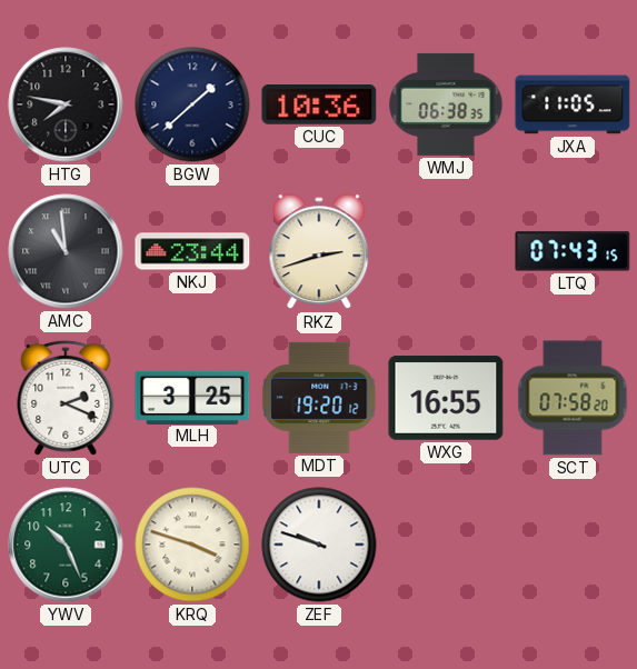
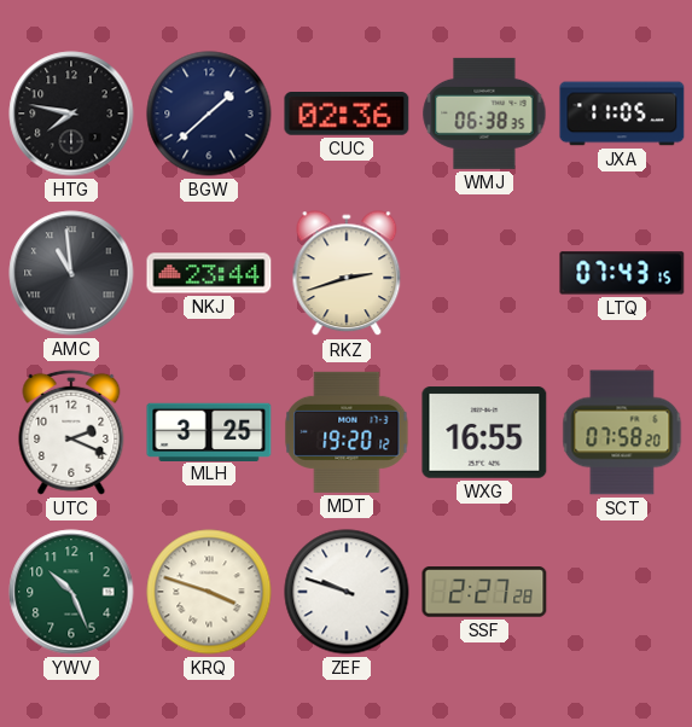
CUC: 10:36 -> 02:36 (347, 115)
SSF: none -> 2:27 (484, 592)
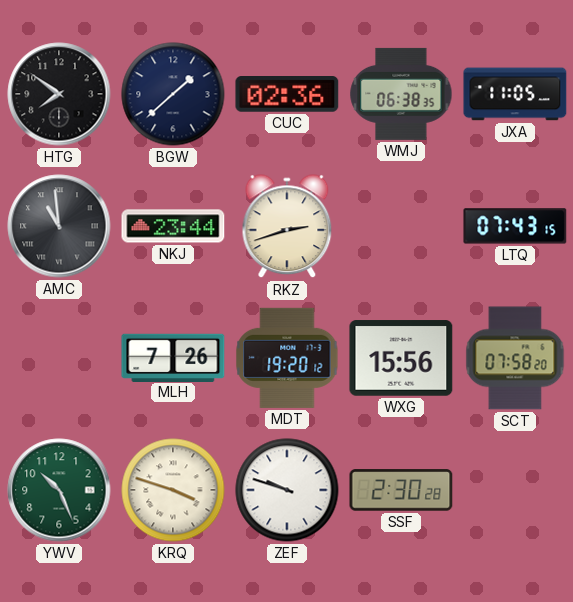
HTG: 7:47 -> 7:51 (59, 94)
UTC: 2:19 -> none (71, 432)
MLH: 3:25 -> 7:26 (173, 357)
WXG: 16:55 -> 15:56 (401, 358)
SSF: 2:27 -> 2:30 (401, 490)
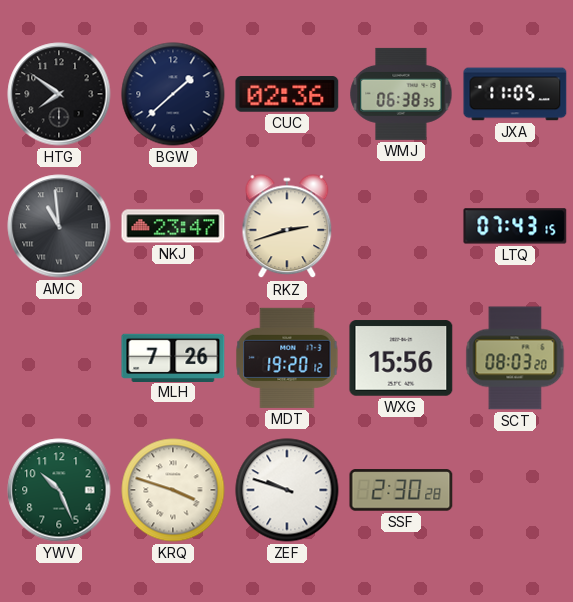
NKJ: 23:44 -> 23:47 (173, 226)
SCT: 07:58 -> 08:03 (515, 358)
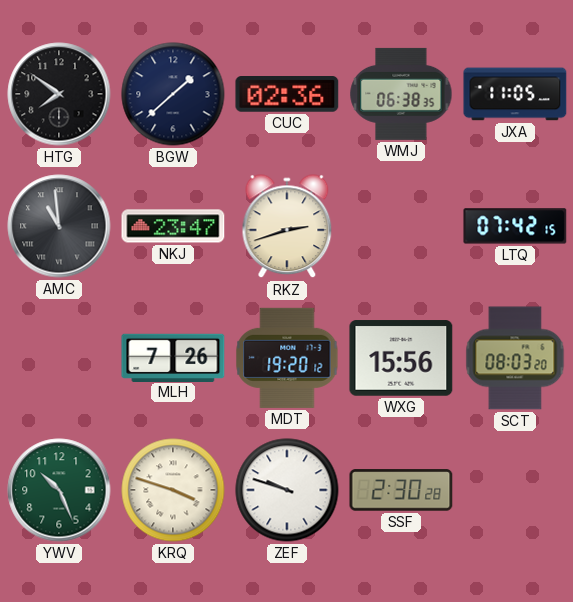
LTQ: 07:43 -> 07:42 (515, 226)
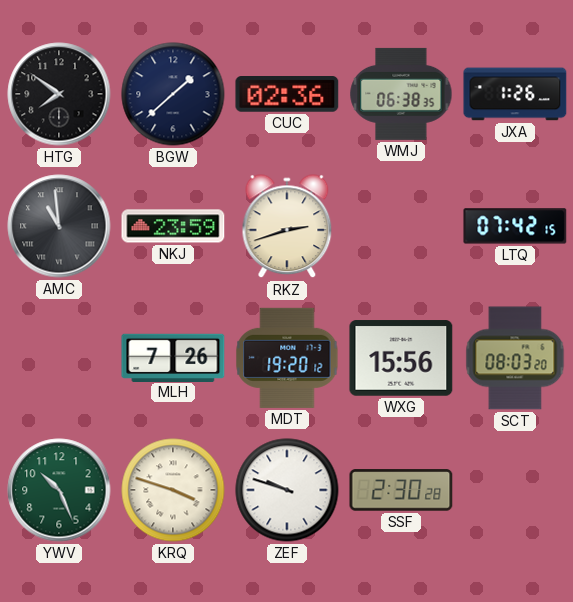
JXA: 11:05 -> 1:26 (515, 94)
NKJ: 23:47 -> 23:59 (173, 226)
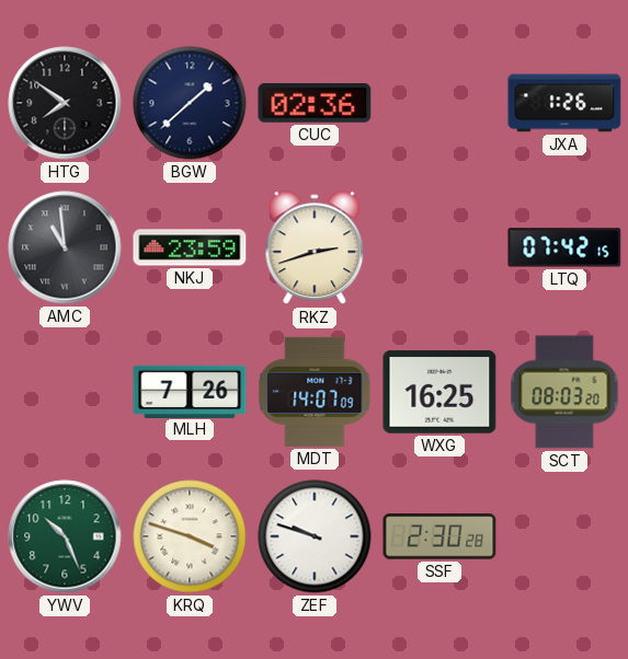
WMJ: 06:38 -> none (401, 94)
MDT: 19:20 -> 14:07 (315, 392)
WXG: 15:56 -> 16:25 (439, 392)
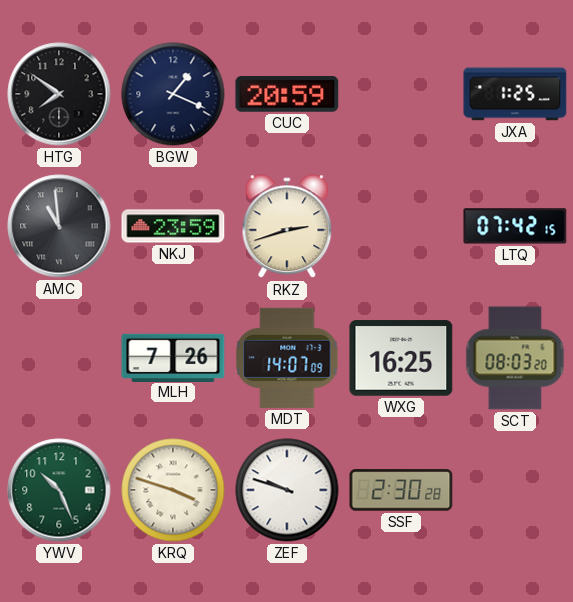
BGW: 1:38 -> 1:19 (173, 94)
CUC: 02:36 -> 20:59 (287, 95)
JXA: 1:26 -> 1:25 (515, 94)
